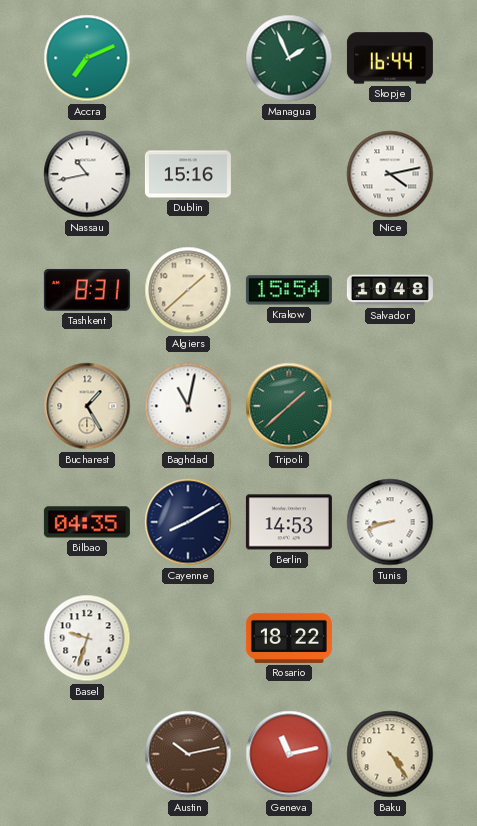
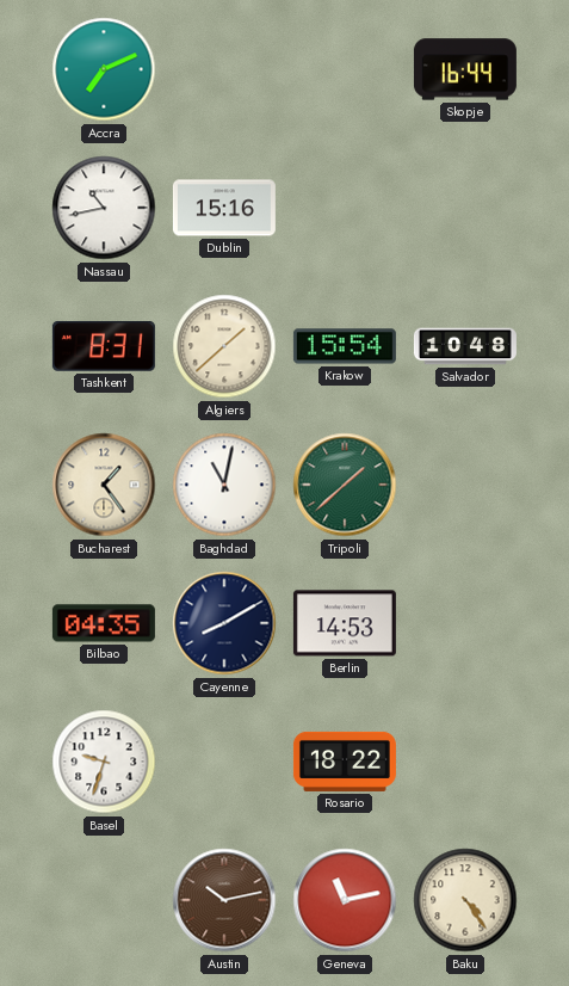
Managua: 1:56 -> none (289, 58)
Nice: 4:13 -> none (390, 174)
Bucharest: 1:25 -> 1:24 (104, 485)
Tunis: 8:42 -> none (390, 522)
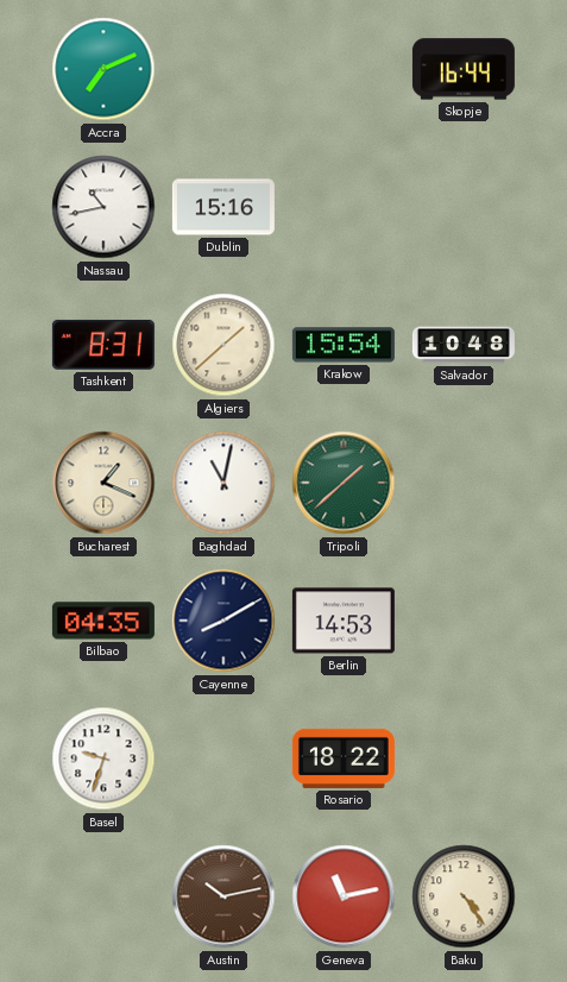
Bucharest: 1:24 -> 1:19 (103, 483)
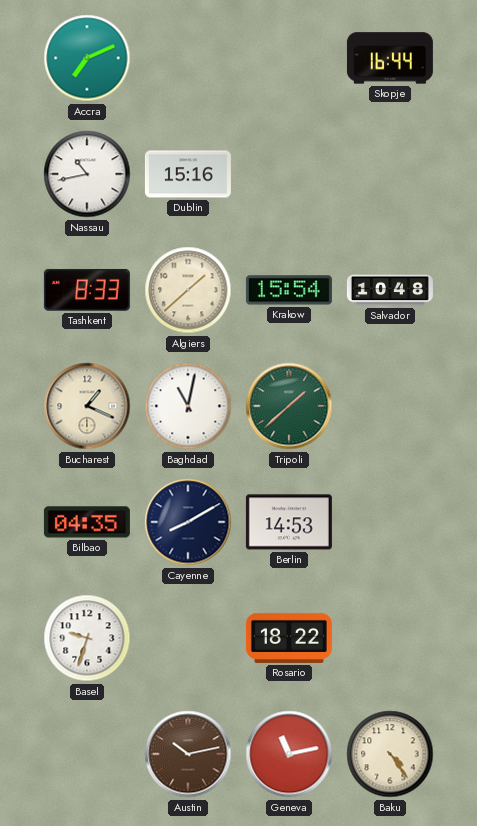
Tashkent: 8:31 -> 8:33 (87, 290)
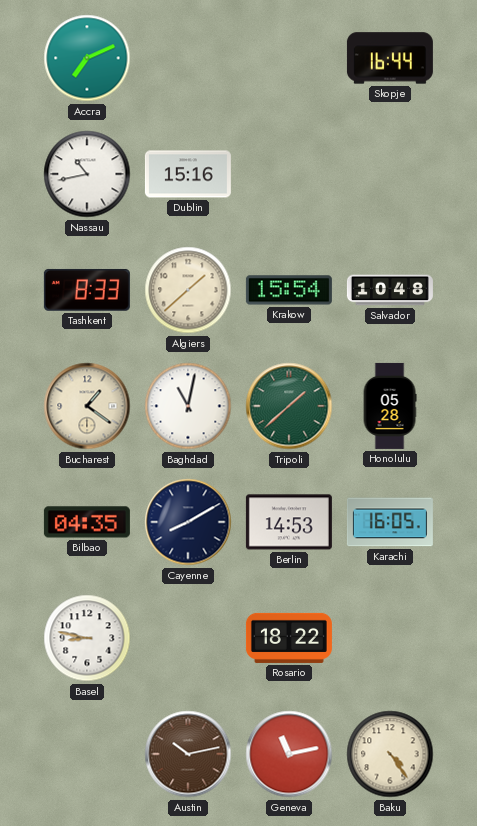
Bucharest: 1:19 -> 1:21 (87, 406)
Honolulu: none -> 05:28 (390, 406)
Karachi: none -> 16:05 (390, 522)
Basel: 9:33 -> 8:47 (87, 638)
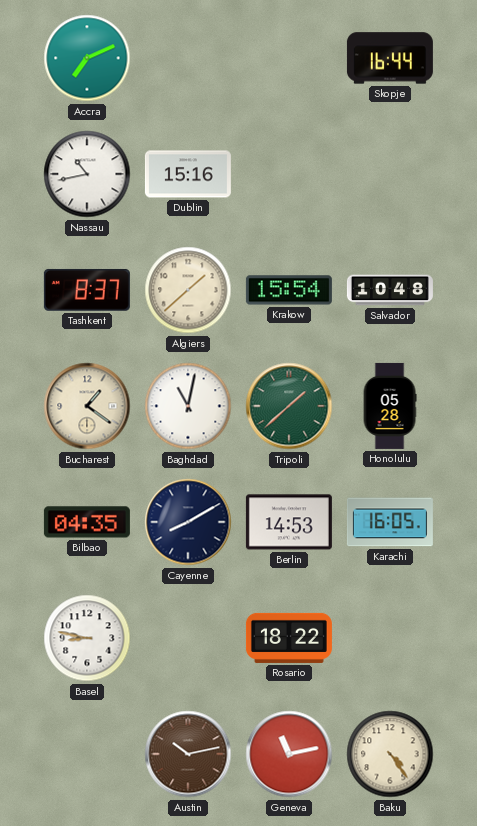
Tashkent: 8:33 -> 8:37 (87, 290)
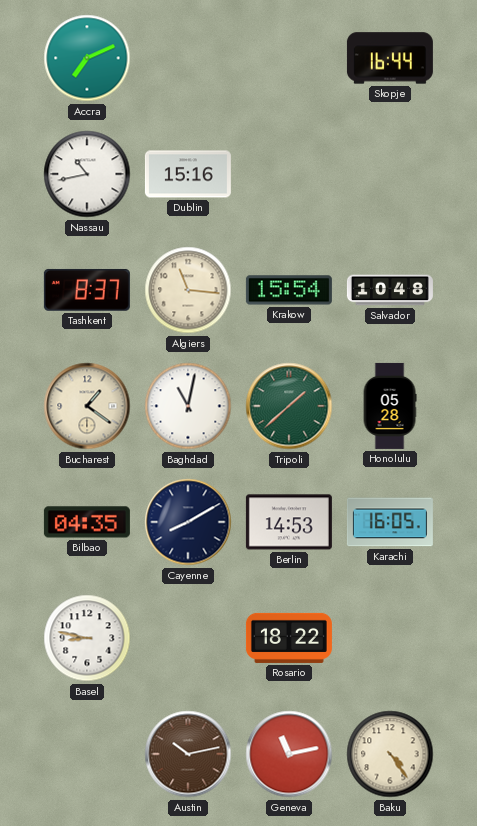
Algiers: 1:38 -> 11:16 (188, 290)
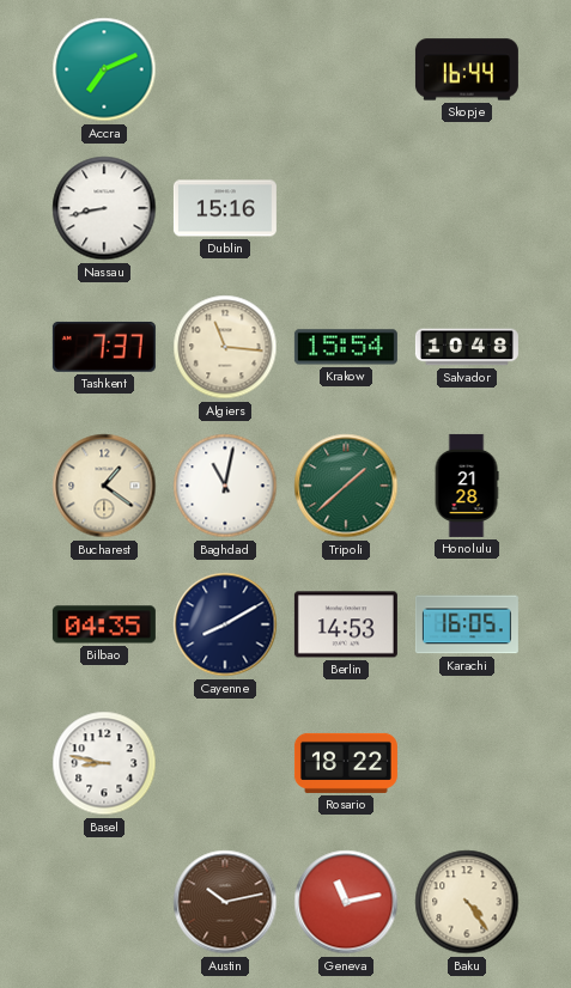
Nassau: 10:43 -> 8:43 (104, 208)
Tashkent: 8:37 -> 7:37 (104, 347)
Honolulu: 05:28 -> 21:28 (467, 486)
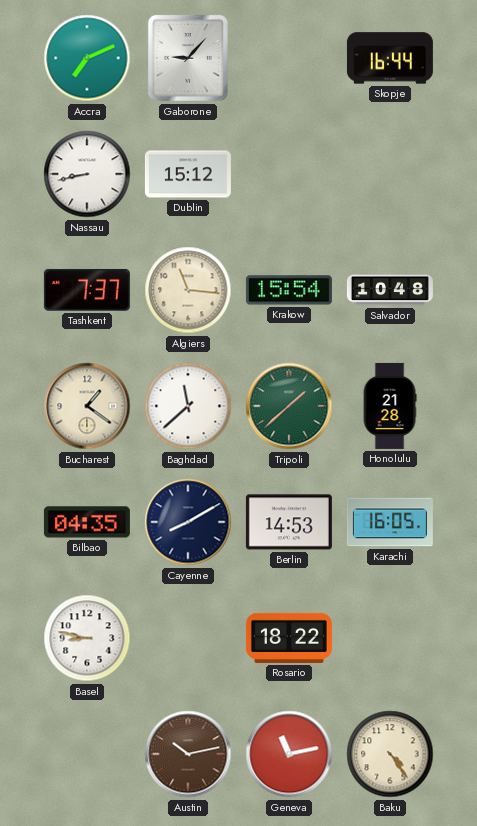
Gaborone: none -> 9:07 (188, 58)
Dublin: 15:16 -> 15:12 (188, 174)
Baghdad: 11:02 -> 11:38 (188, 406)
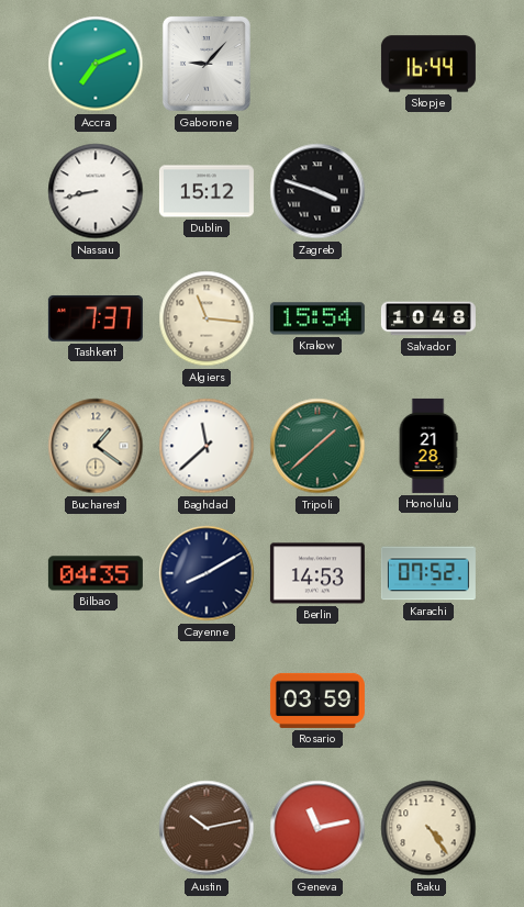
Zagreb: none -> 3:48 (317, 191)
Karachi: 16:05 -> 07:52 (428, 573)
Basel: 8:47 -> none (87, 638)
Rosario: 18:22 -> 03:59 (317, 701)
